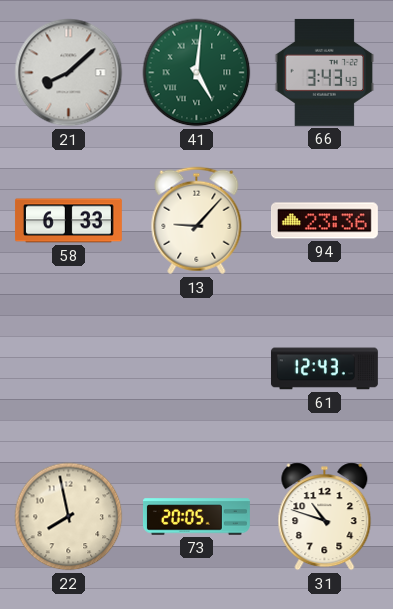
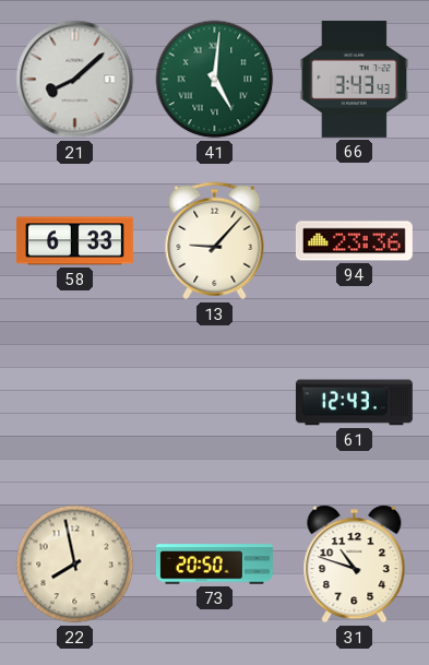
73: 20:05 -> 20:50 (214, 565)
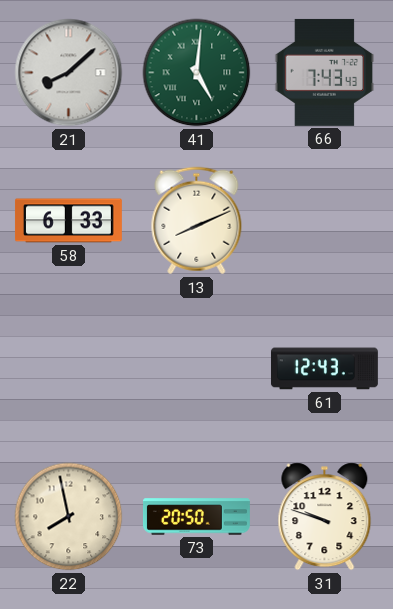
66: 3:43 -> 7:43 (325, 72)
13: 9:07 -> 8:11 (197, 221)
94: 23:36 -> none (354, 241)
31: 10:48 -> 9:48 (325, 517)
